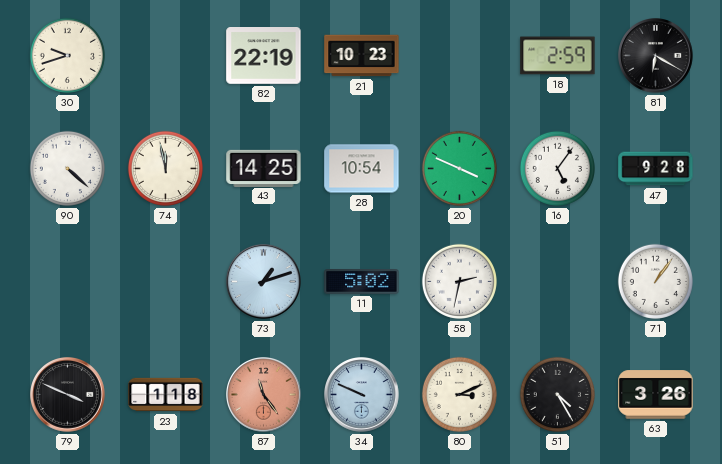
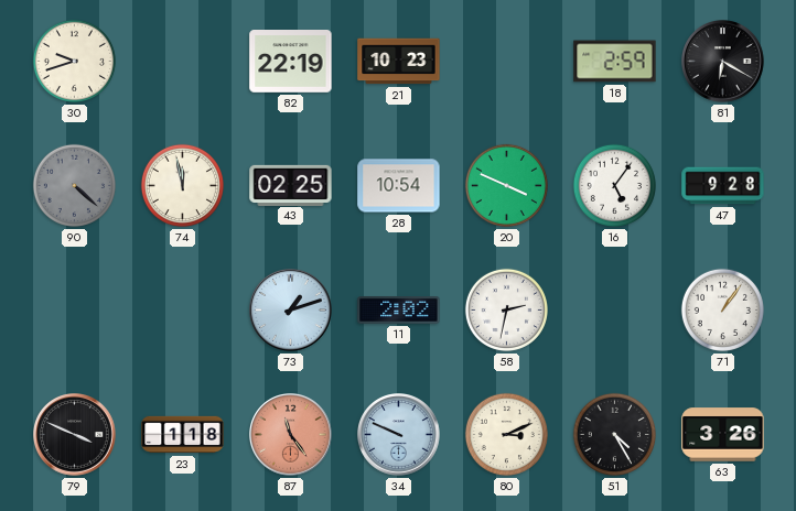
90 dial: white -> grey (74, 185)
43: 14:25 -> 02:25 (291, 185)
11: 5:02 -> 2:02 (399, 311)
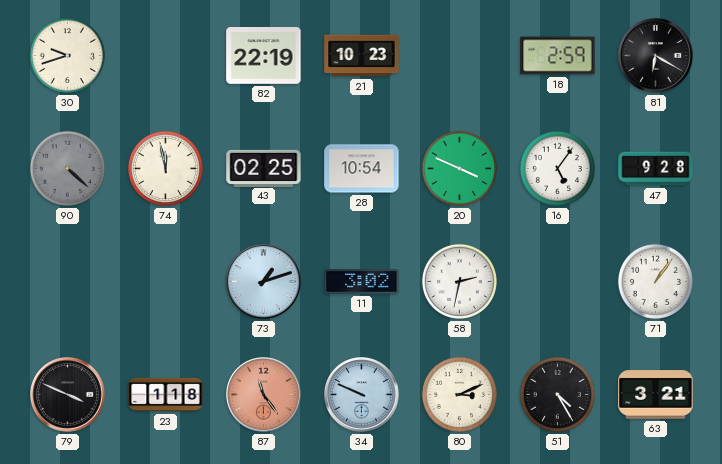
11: 2:02 -> 3:02 (362, 282)
63: 3:26 -> 3:21 (656, 395)
